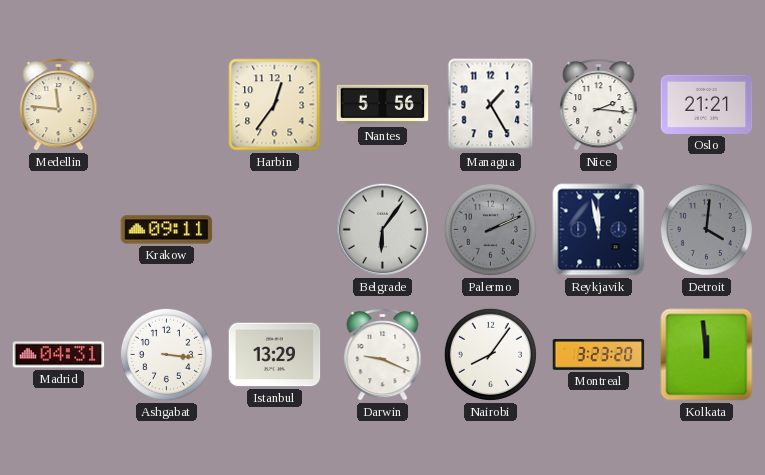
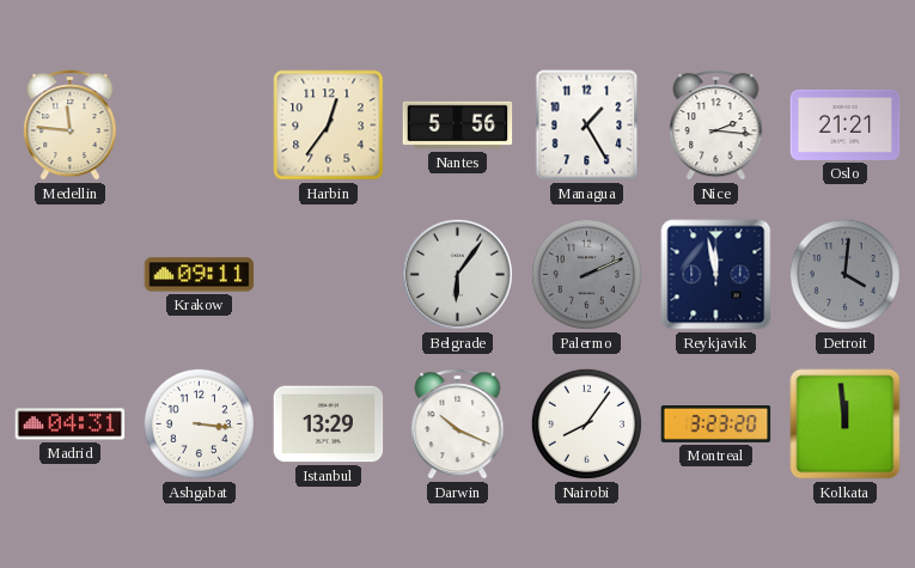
Darwin: 9:19 -> 10:19 (458, 423)
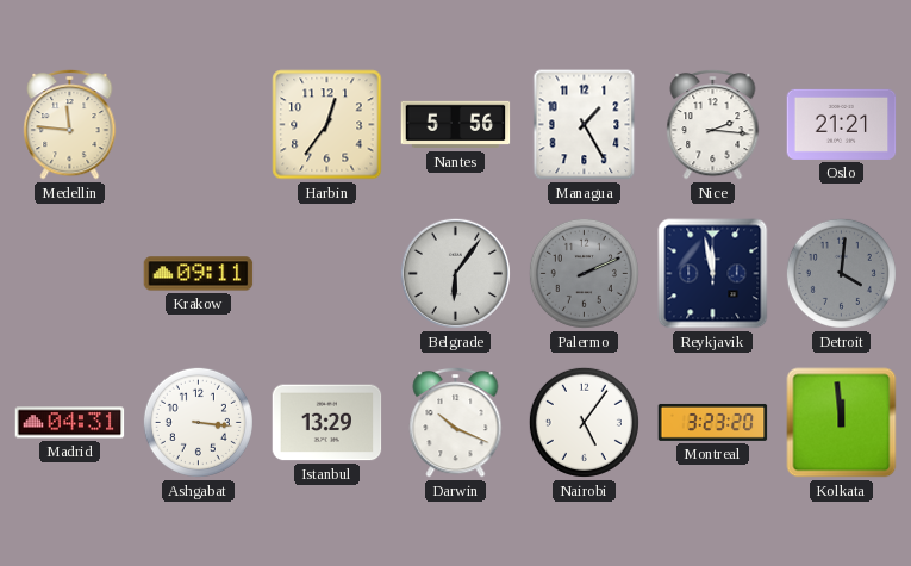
Nairobi: 8:06 -> 5:06 (584, 422)
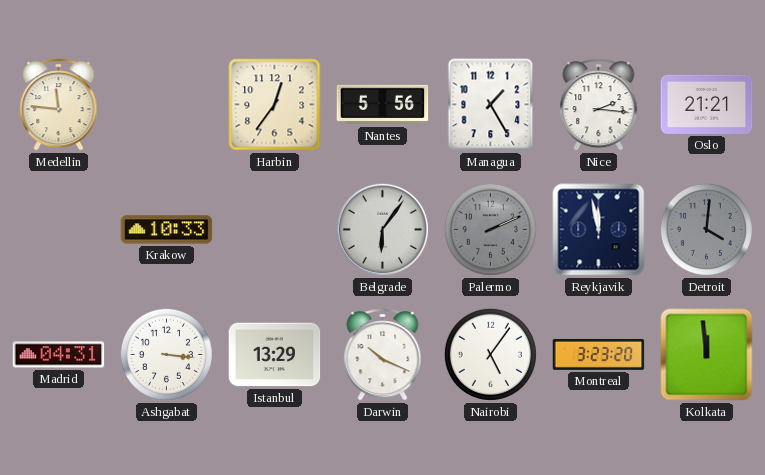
Krakow: 09:11 -> 10:33 (167, 230)
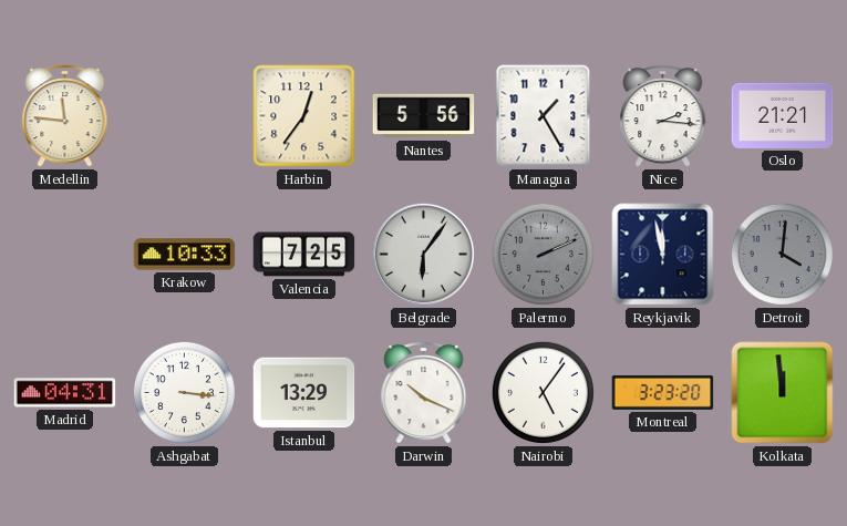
Valencia: none -> 7:25 (304, 255)
